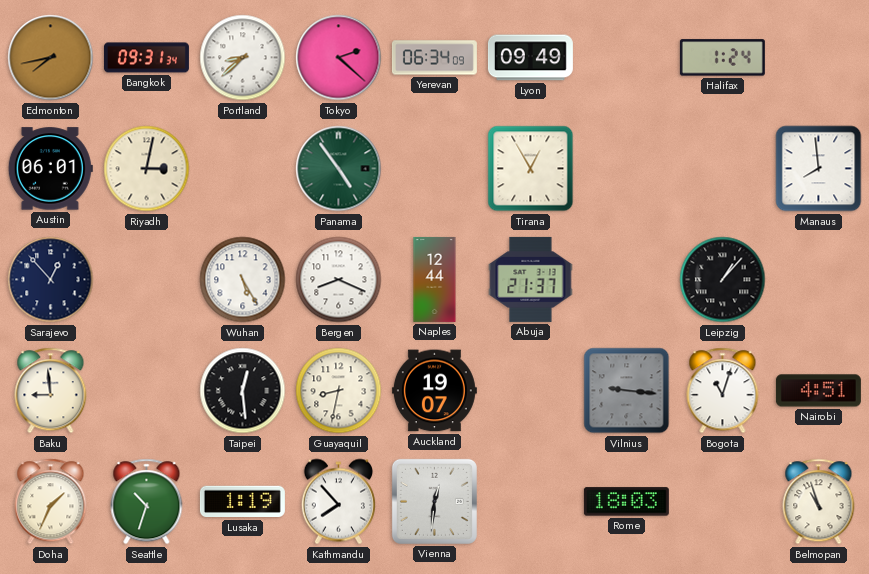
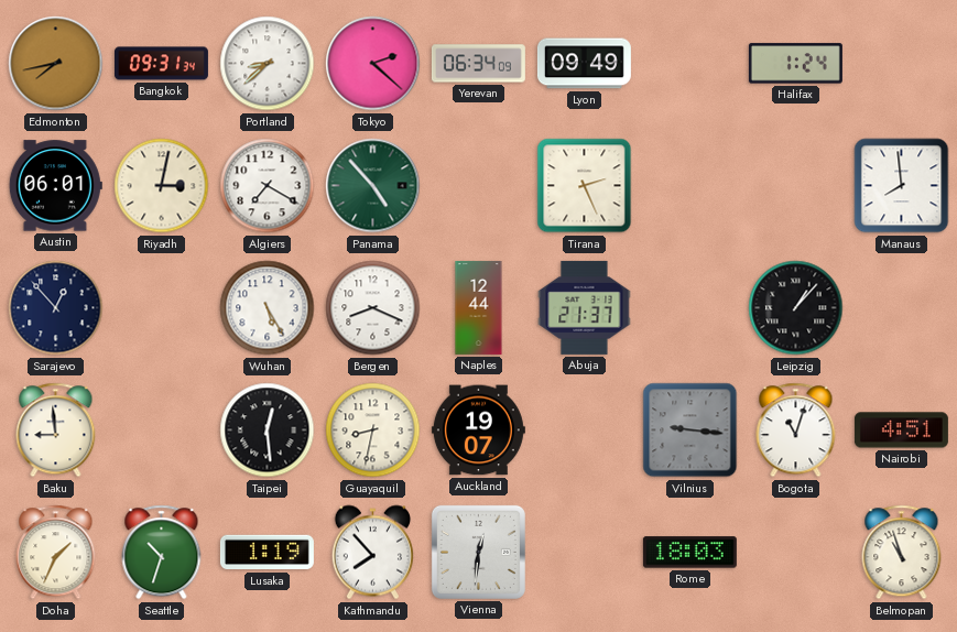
Algiers: none -> 7:20 (268, 186)
Panama: 4:54 -> 4:53 (373, 186)
Tirana: 12:55 -> 2:26 (585, 186)
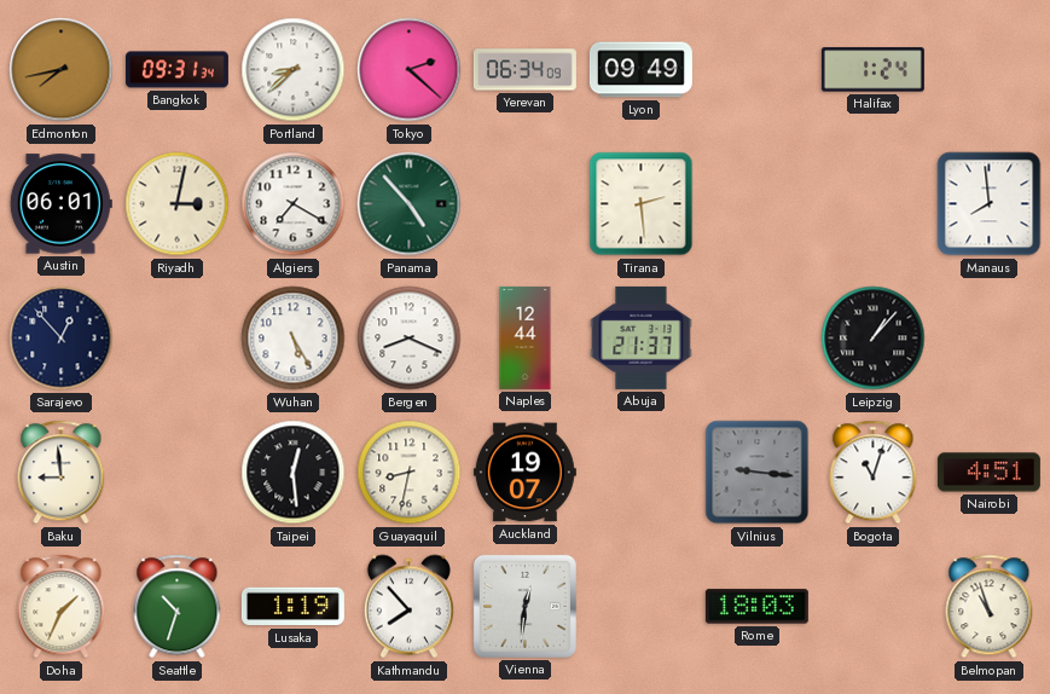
Tirana: 2:26 -> 2:29 (642, 204)
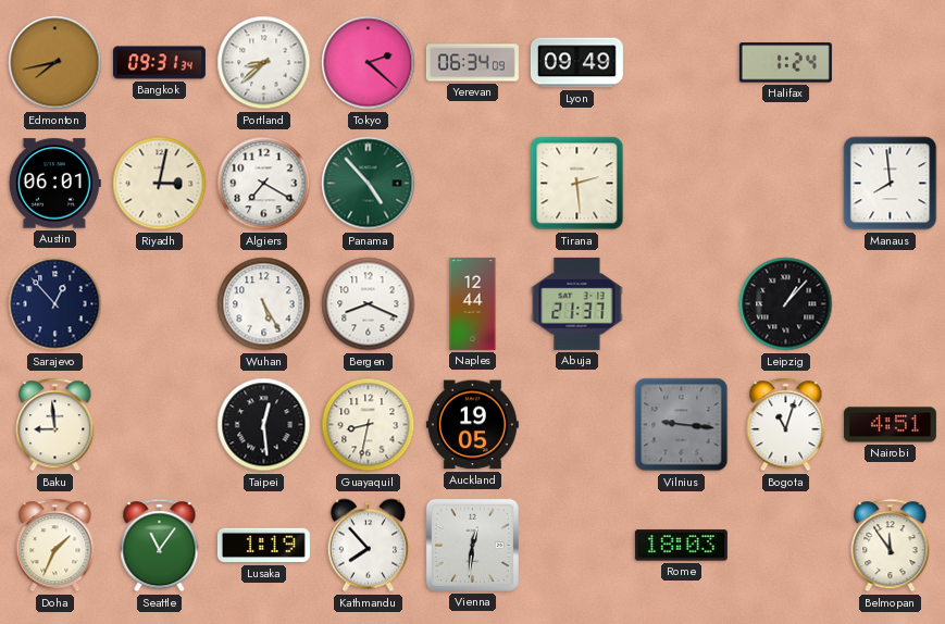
Auckland: 19:07 -> 19:05 (472, 425)
Seattle: 10:33 -> 11:06 (160, 546)
Belmopan: 10:57 -> 11:54 (891, 546)
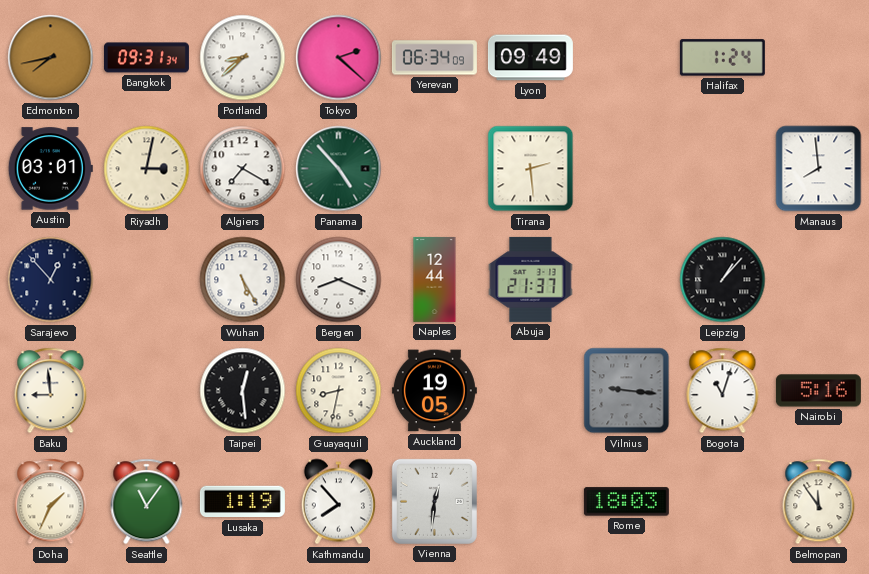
Austin: 06:01 -> 03:01 (50, 169)
Nairobi: 4:51 -> 5:16 (818, 391)
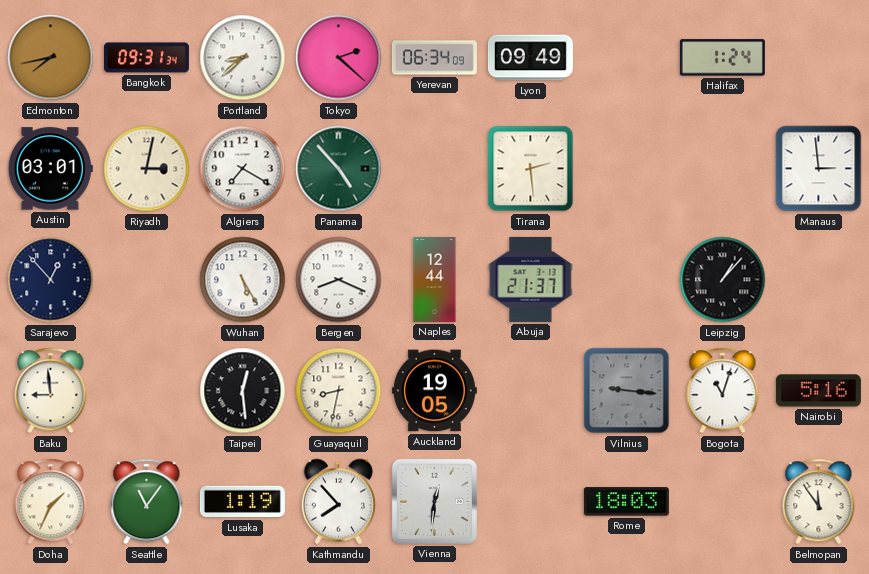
Manaus: 7:59 -> 2:59 (819, 169)
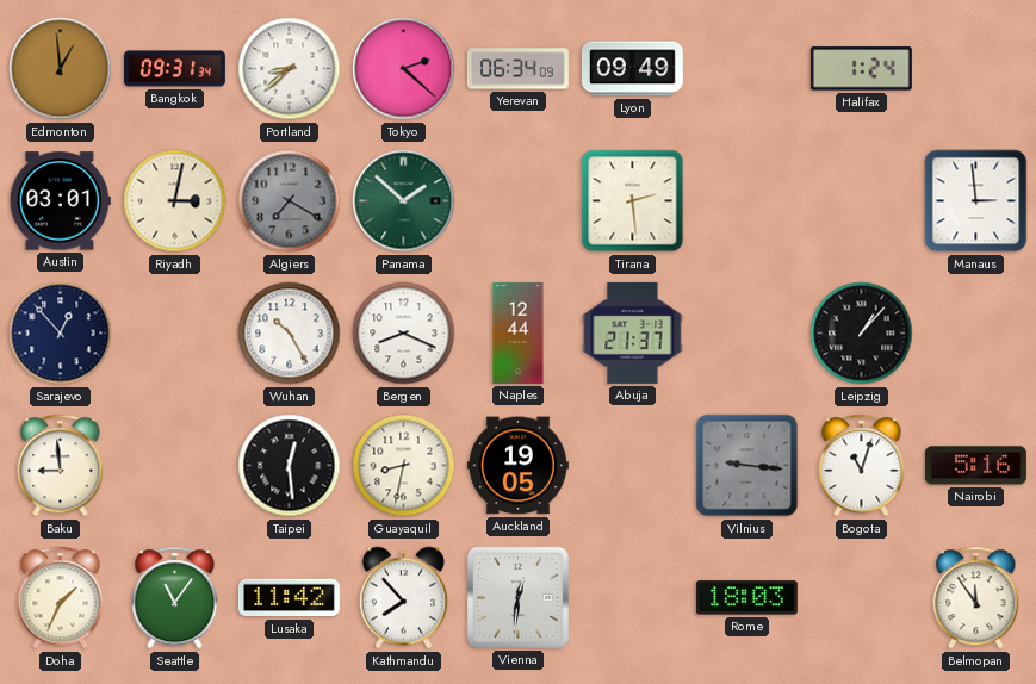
Edmonton: 7:43 -> 12:59 (61, 69)
Algiers dial: white -> grey (290, 201)
Panama: 4:53 -> 1:52 (404, 201)
Wuhan: 5:25 -> 10:25 (290, 334)
Lusaka: 1:19 -> 11:42 (289, 598)
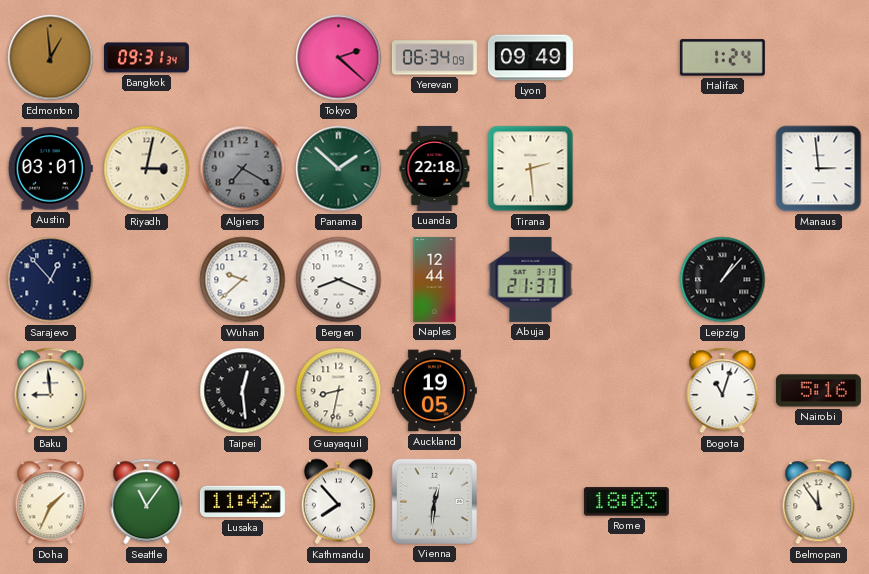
Portland: 8:38 -> none (290, 69)
Luanda: none -> 22:18 (435, 168)
Wuhan: 10:25 -> 9:38 (243, 280)
Vilnius: 9:16 -> none (747, 466)
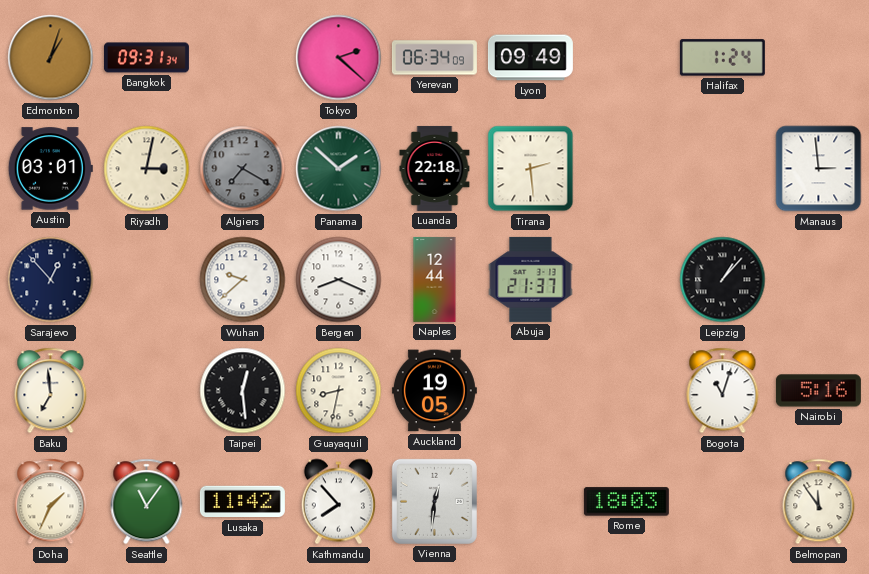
Edmonton: 12:59 -> 1:03 (51, 58)
Baku: 8:59 -> 6:59 (51, 391)
